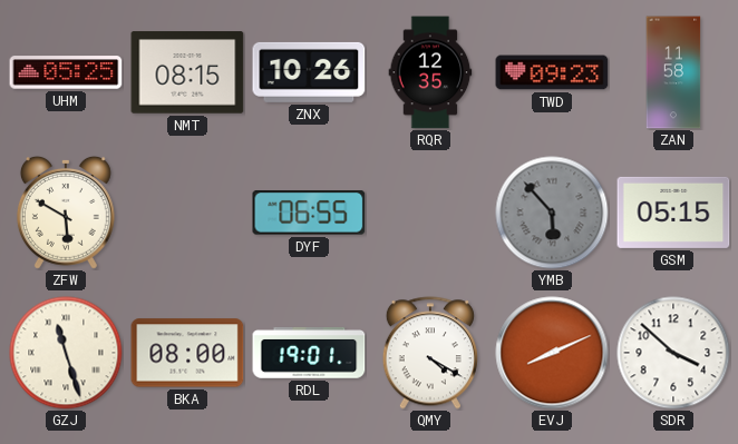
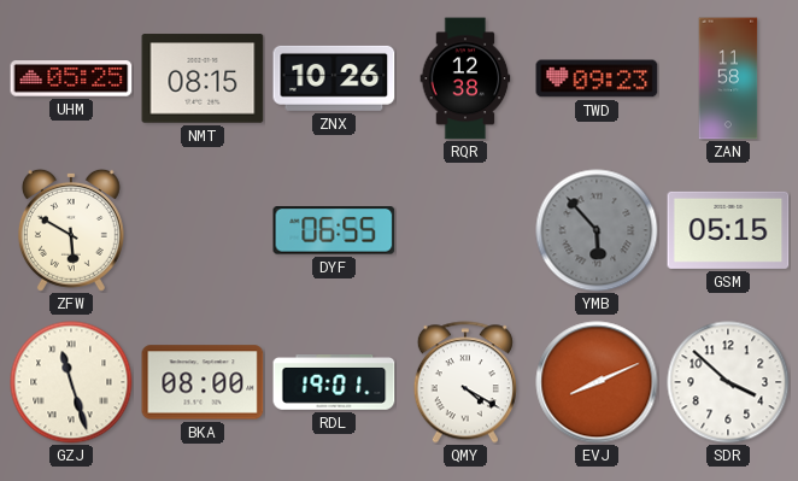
RQR: 12:35 -> 12:38 (465, 78)
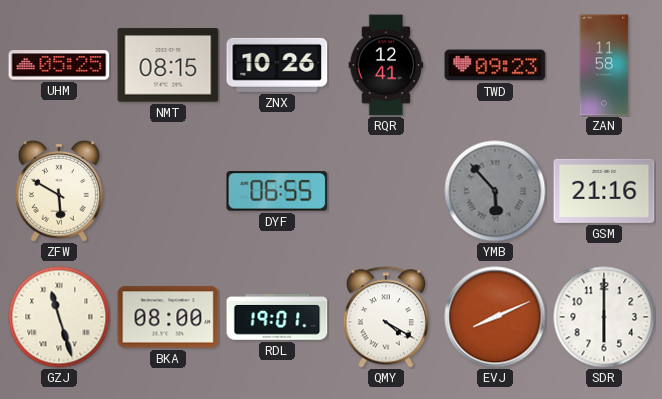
RQR: 12:38 -> 12:41 (386, 65)
GSM: 05:15 -> 21:16 (604, 191)
SDR: 3:52 -> 6:00 (604, 317)
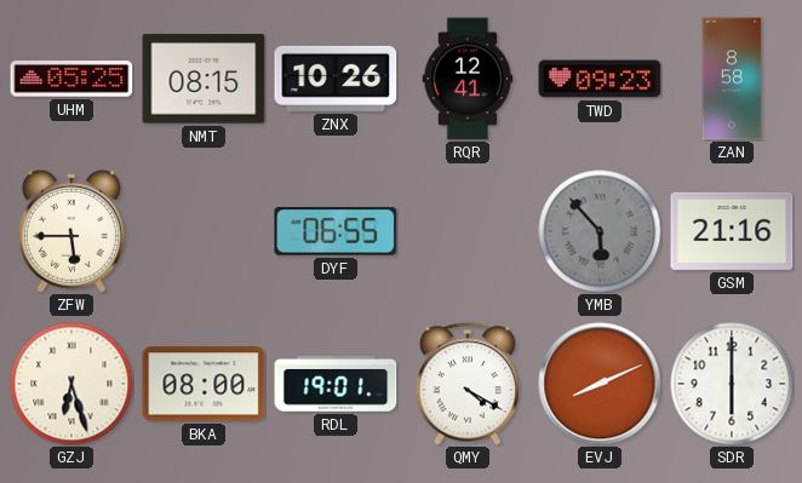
ZAN: 11:58 -> 8:58 (732, 79)
ZFW: 5:50 -> 5:45 (71, 231)
GZJ: 11:27 -> 6:27 (71, 384)
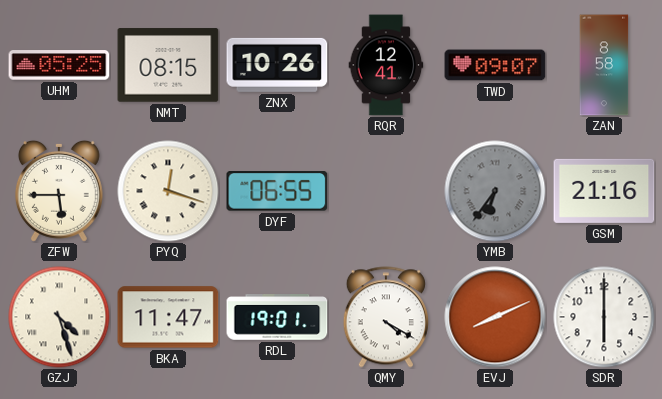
TWD: 09:23 -> 09:07 (495, 65)
PYQ: none -> 12:18 (168, 191)
YMB: 5:53 -> 6:36 (495, 191)
GZJ: 6:27 -> 4:27 (59, 317)
BKA: 08:00 -> 11:47 (168, 317)
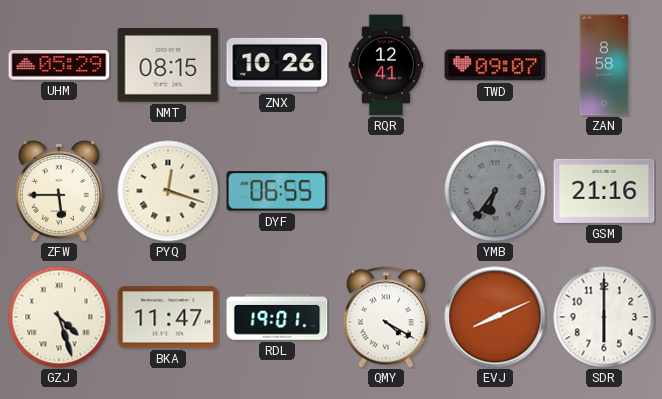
UHM: 05:25 -> 05:29 (59, 65)
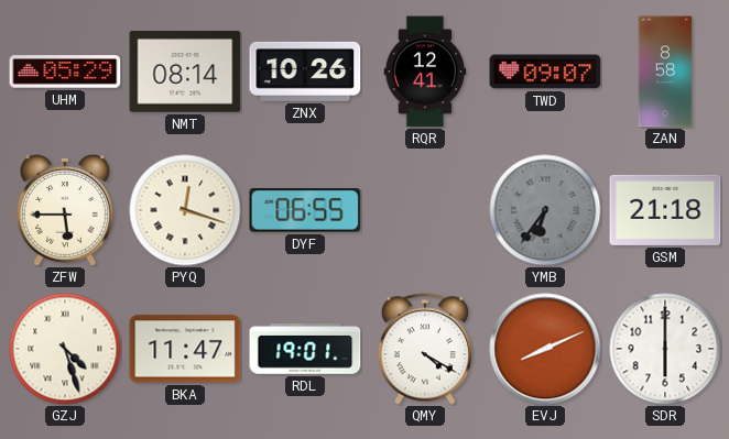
NMT: 08:15 -> 08:14 (185, 72)
GSM: 21:16 -> 21:18 (665, 210)
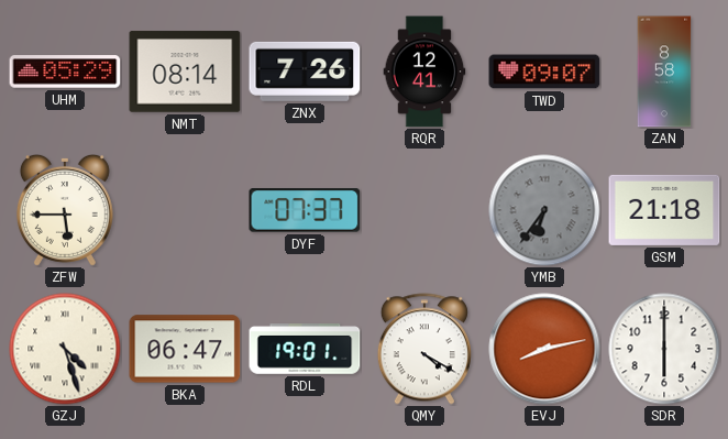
ZNX: 10:26 -> 7:26 (305, 72)
PYQ: 12:18 -> none (185, 210)
DYF: 06:55 -> 07:37 (305, 211)
BKA: 11:47 -> 06:47 (185, 349)
EVJ: 8:11 -> 8:13 (544, 349)
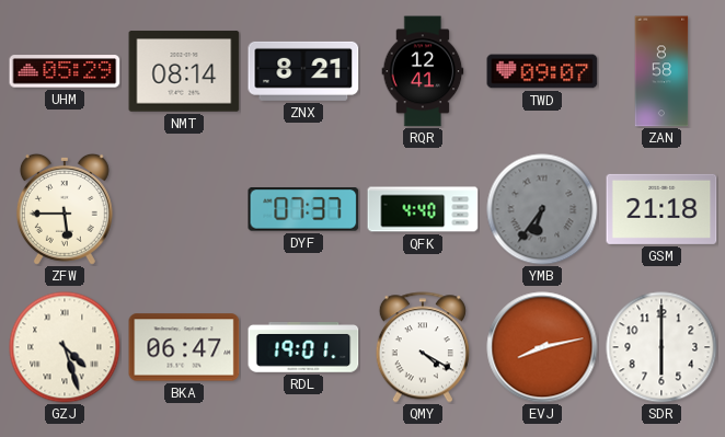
ZNX: 7:26 -> 8:21 (303, 71)
QFK: none -> 4:40 (423, 209)
